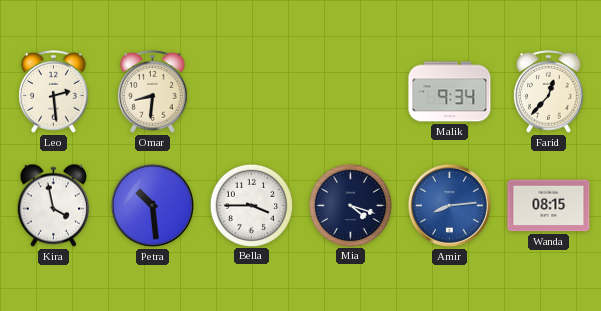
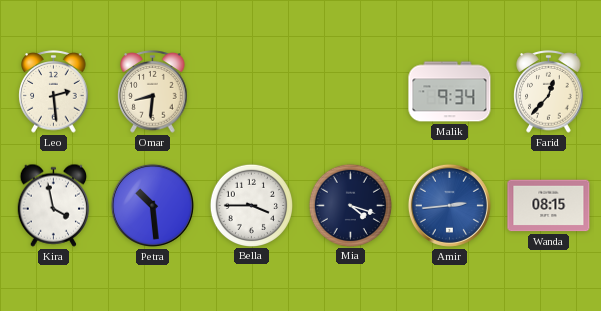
Amir: 8:14 -> 2:44 (449, 205)
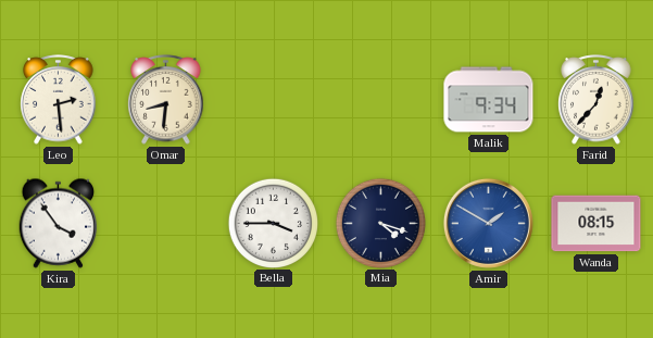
Kira: 3:58 -> 3:54 (59, 223)
Petra: 10:29 -> none (152, 205)
Amir: 2:44 -> 1:50 (488, 223)
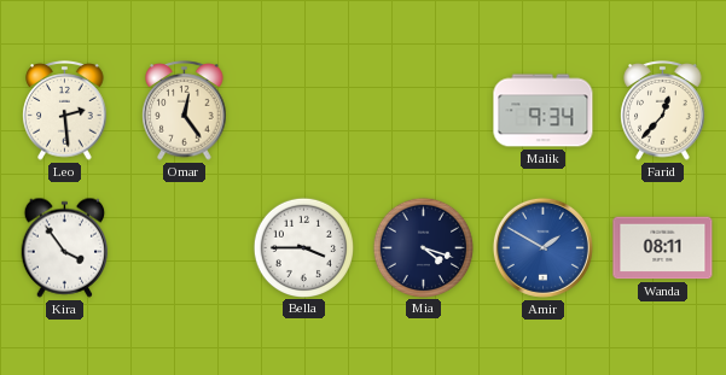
Omar: 8:31 -> 12:24 (185, 111)
Wanda: 08:15 -> 08:11 (663, 248)
